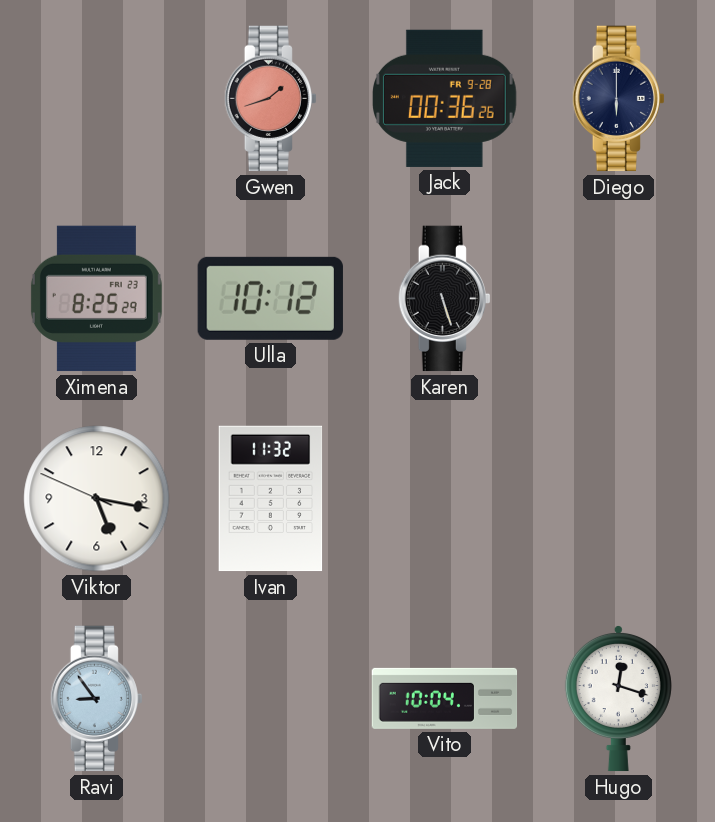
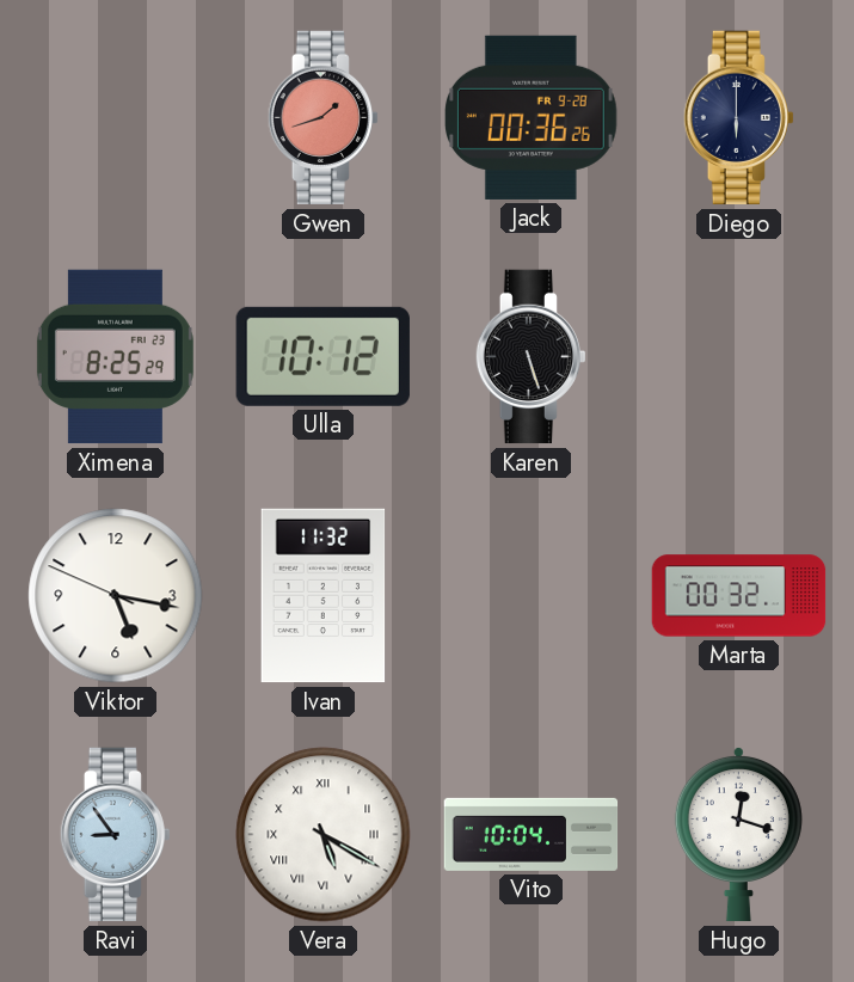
Marta: none -> 00:32 (739, 596)
Vera: none -> 5:20 (324, 835)
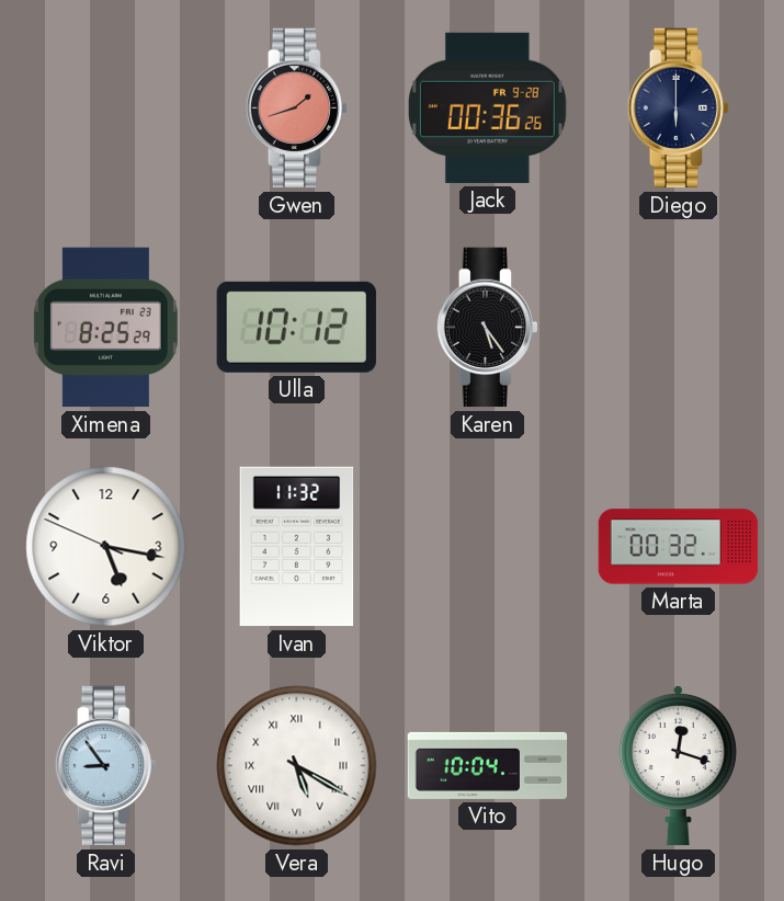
Karen: 5:27 -> 5:24 (487, 328)
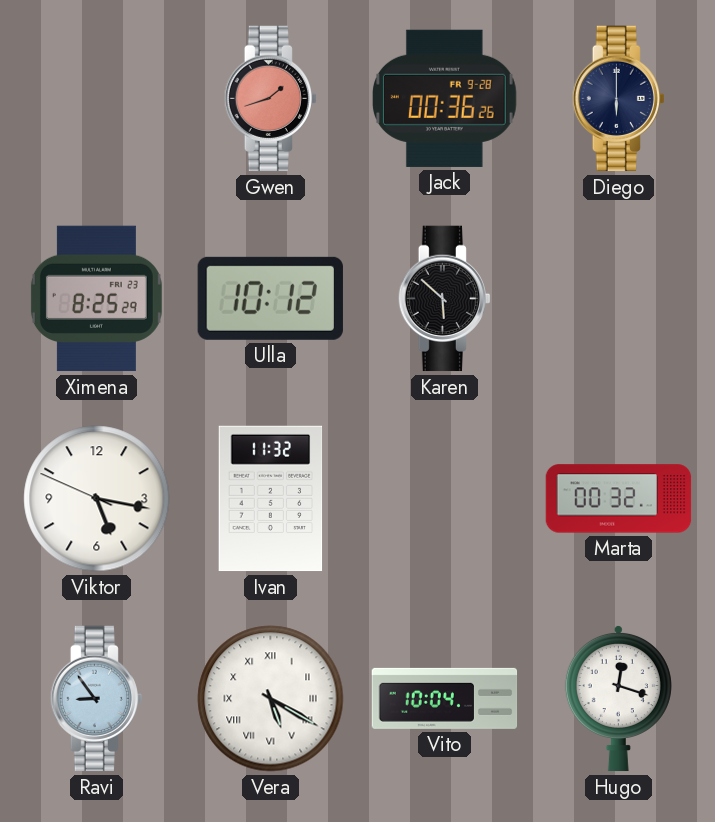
Karen: 5:24 -> 5:52 (444, 299)
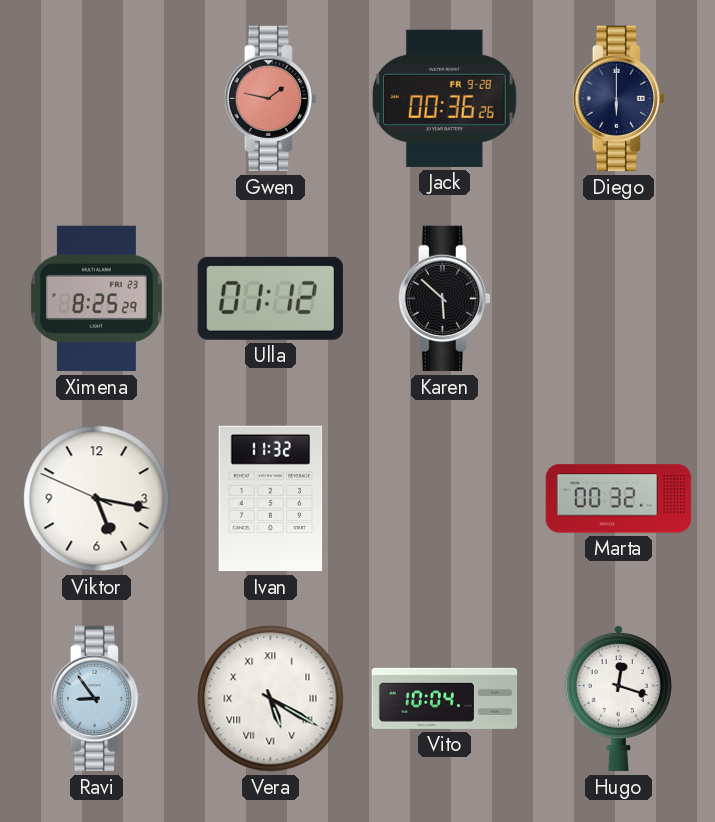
Gwen: 1:42 -> 1:47 (270, 99)
Ulla: 10:12 -> 01:12 (270, 298)
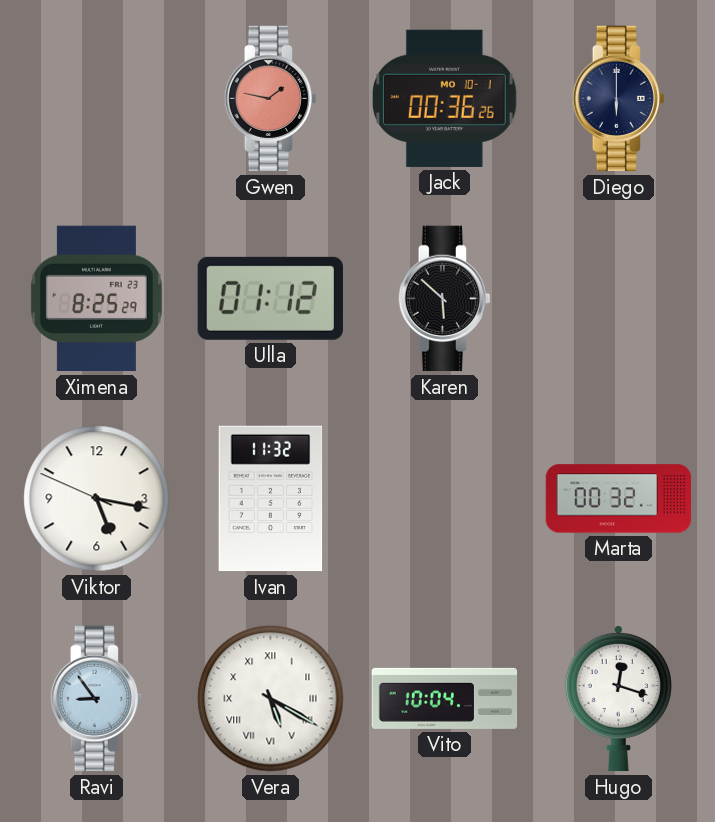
Jack date: FR 9-28 -> MO 10-1 (444, 98)
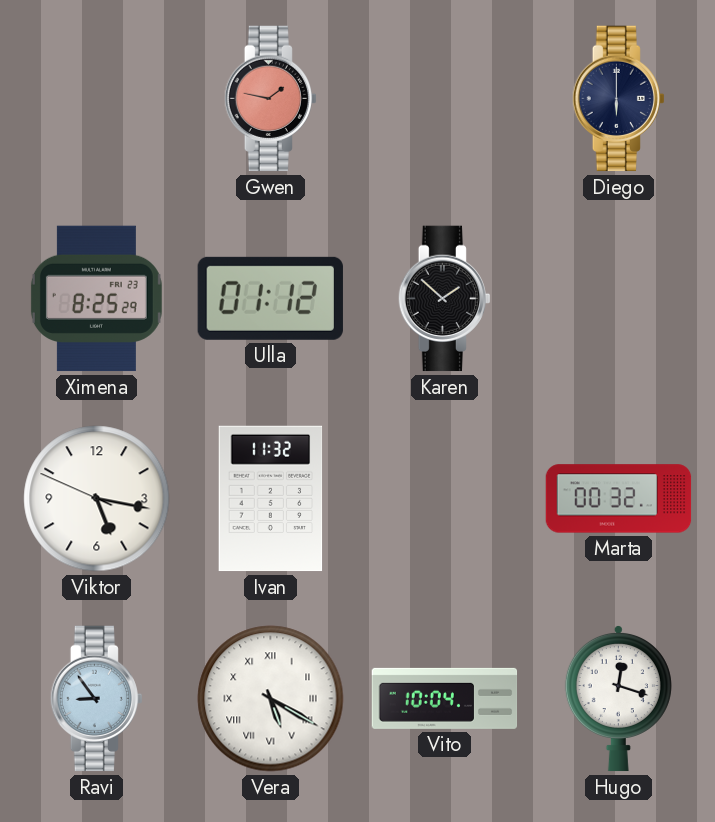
Jack: 00:36 -> none (444, 98)
Karen: 5:52 -> 1:52 (444, 299)
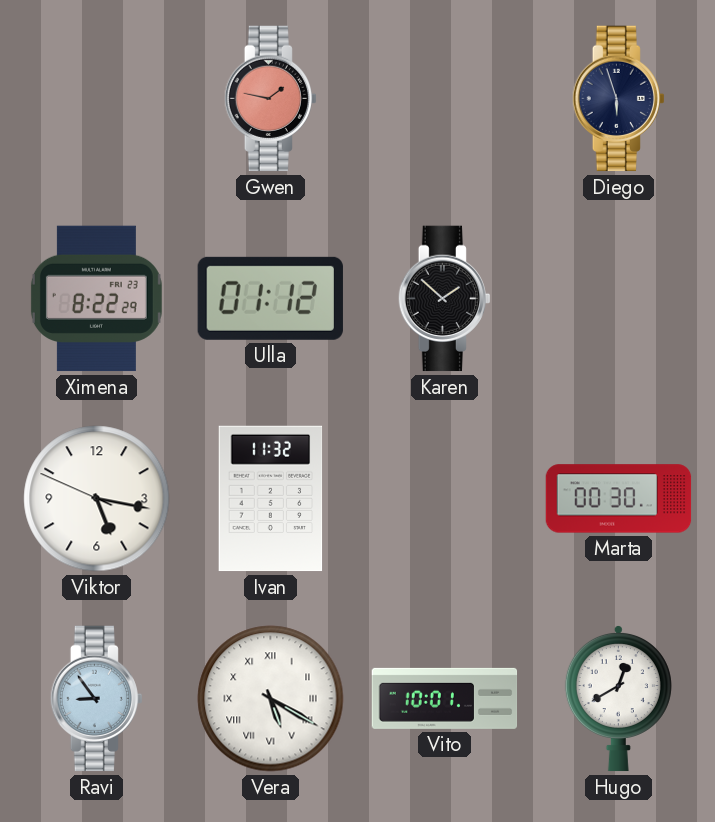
Diego: 6:00 -> 5:57 (618, 99)
Ximena: 8:25 -> 8:22 (96, 299)
Marta: 00:32 -> 00:30 (619, 499)
Vito: 10:04 -> 10:01 (445, 698)
Hugo: 12:18 -> 12:40 (618, 698)
